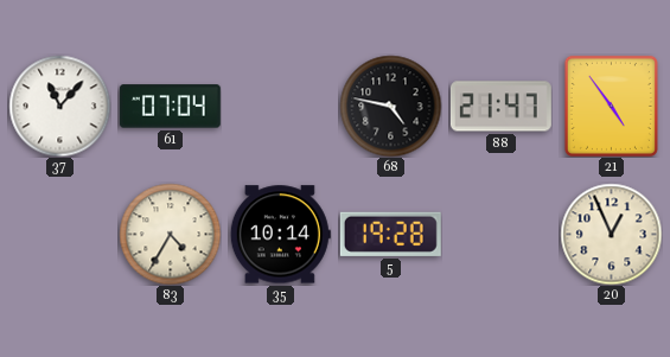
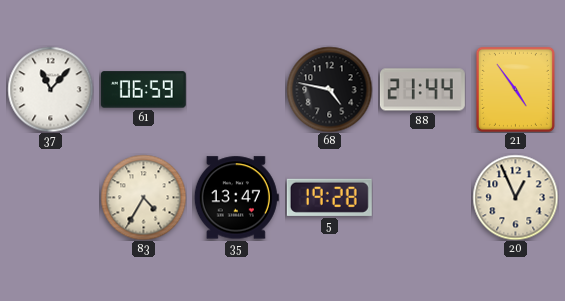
61: 07:04 -> 06:59 (143, 90)
88: 21:47 -> 21:44 (422, 90)
35: 10:14 -> 13:47 (236, 198)
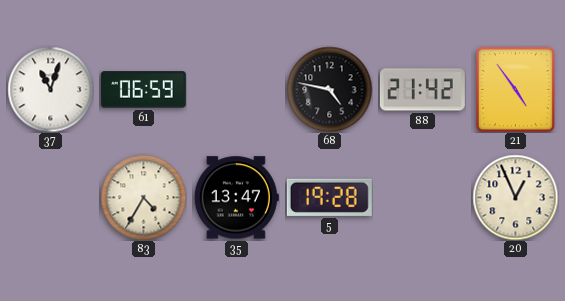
37: 11:07 -> 11:03 (50, 89)
88: 21:44 -> 21:42 (422, 90)
